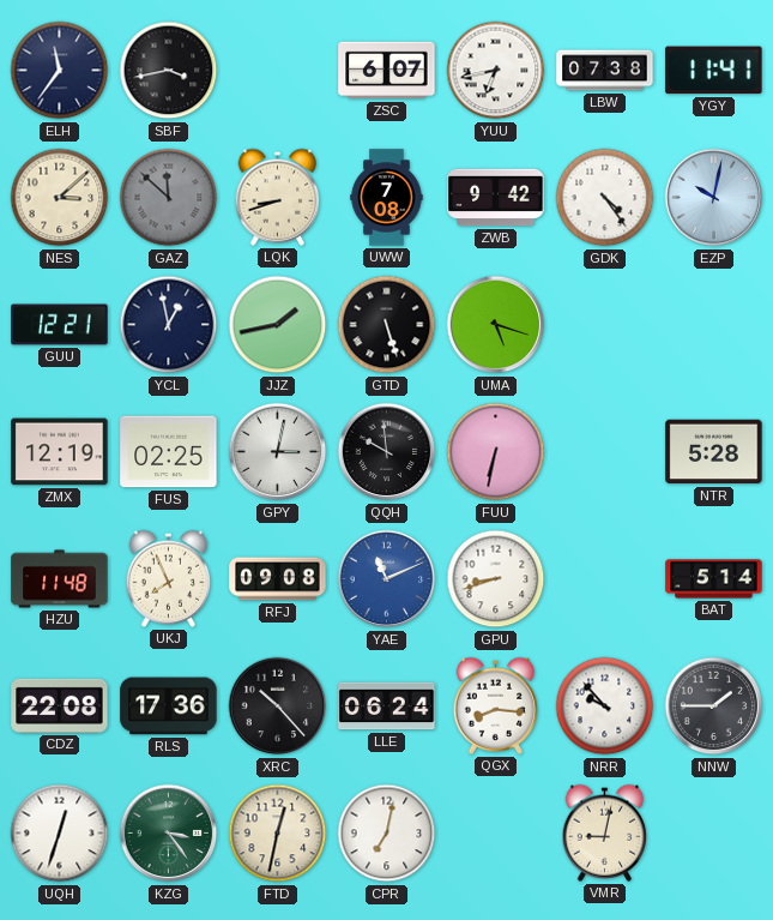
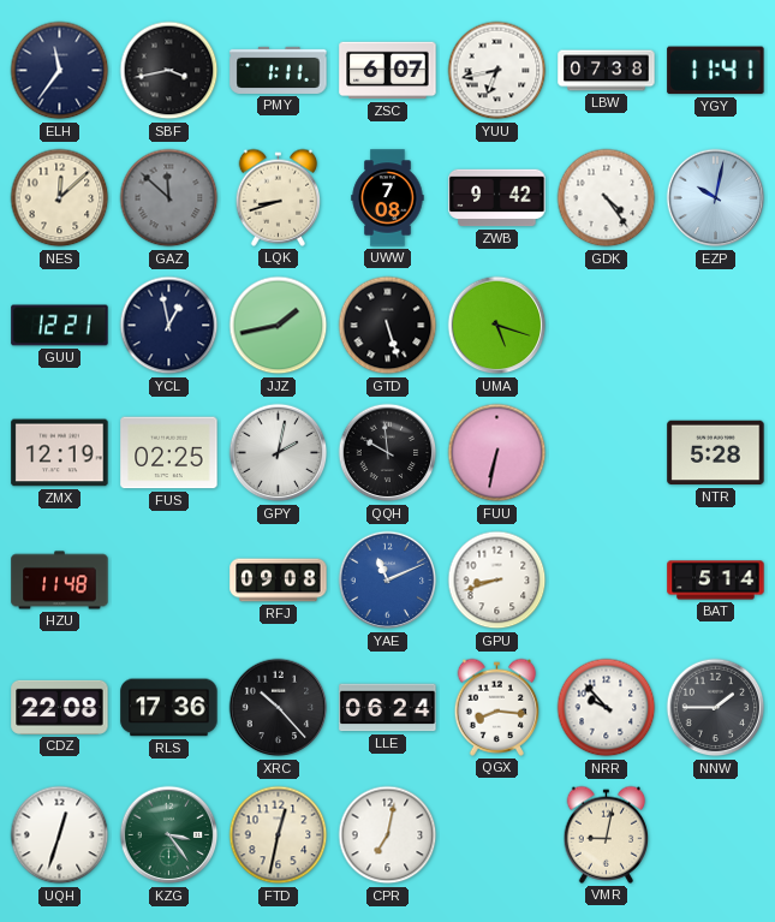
PMY: none -> 1:11 (279, 70)
NES: 3:08 -> 12:08 (60, 198)
GPY: 3:02 -> 2:02 (279, 453)
UKJ: 7:56 -> none (169, 578)
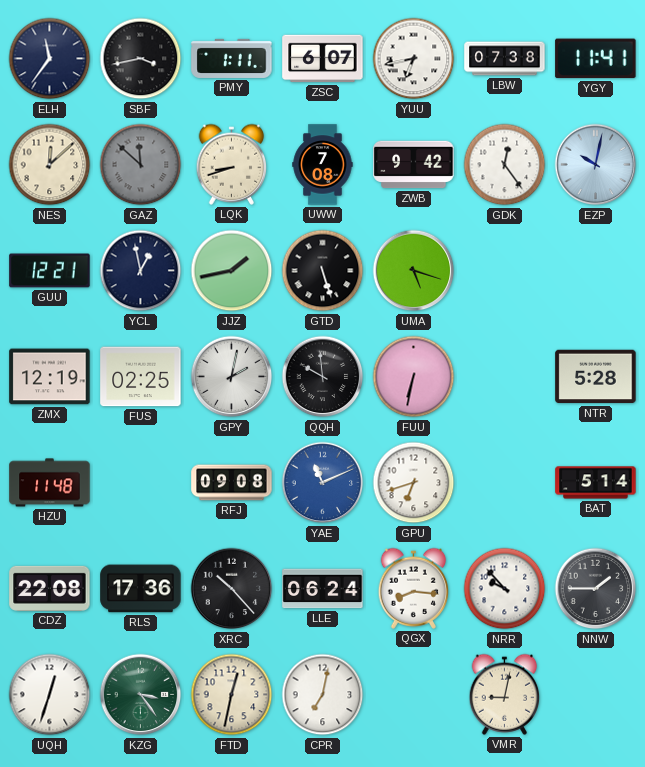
GDK: 4:24 -> 12:24 (505, 165)
GPU: 8:42 -> 6:42 (414, 483)
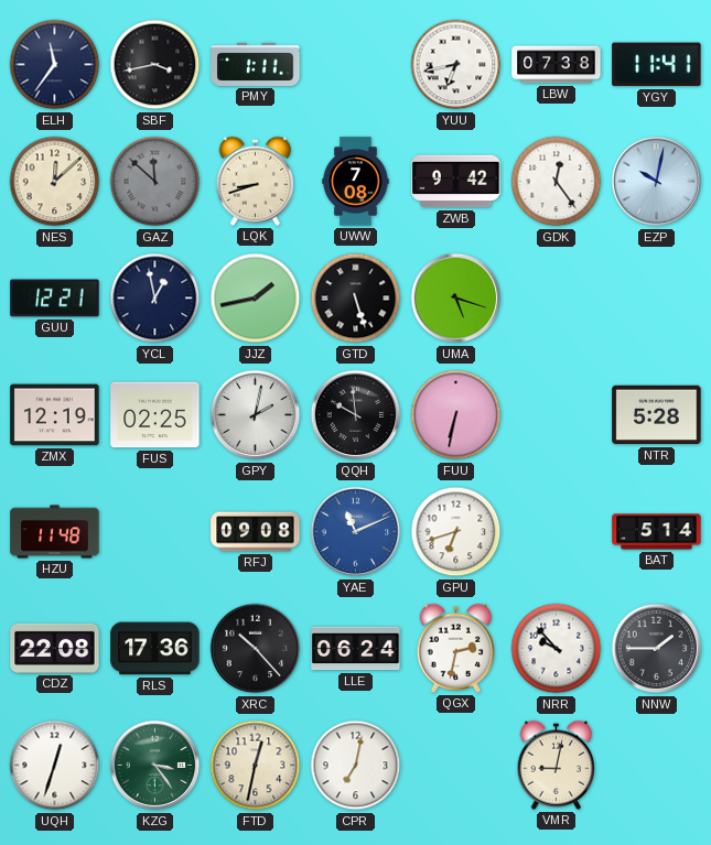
ZSC: 6:07 -> none (323, 59)
QGX: 8:16 -> 2:32 (456, 648)
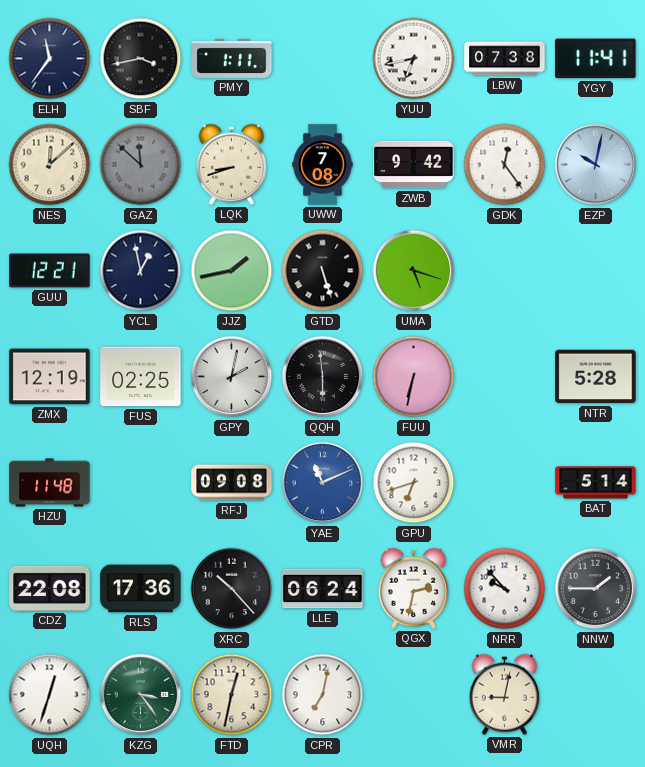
QQH: 9:59 -> 5:59 (323, 377)
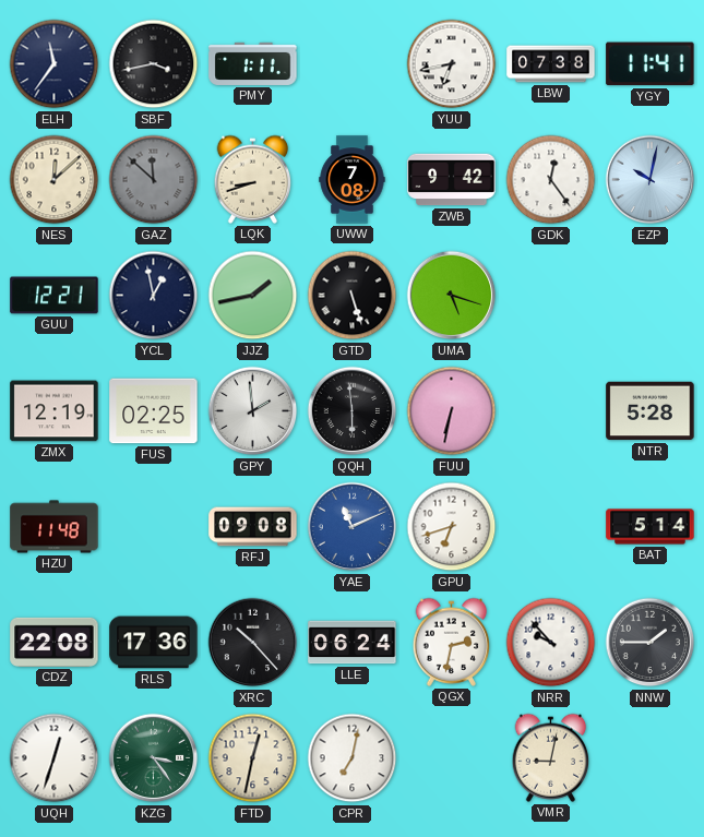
GPY: 2:02 -> 1:59 (253, 411)
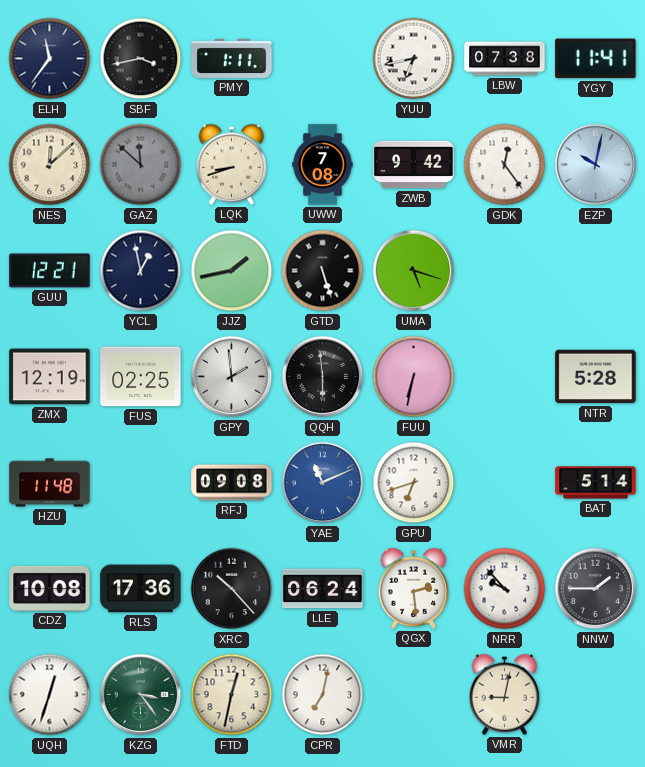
CDZ: 22:08 -> 10:08 (50, 588)
QGX: 2:32 -> 2:29 (414, 588)
